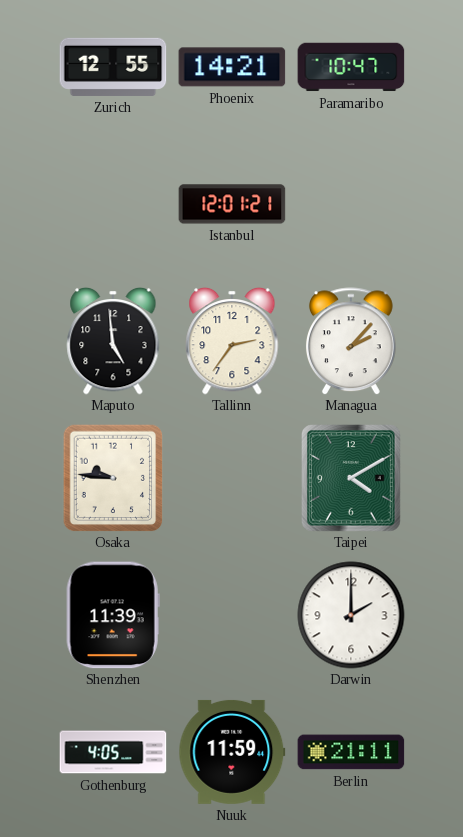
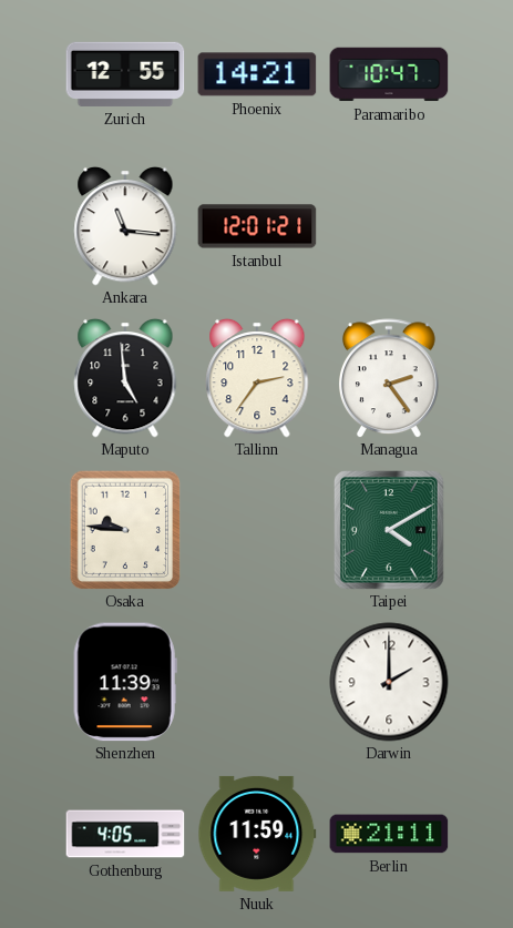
Ankara: none -> 11:16 (125, 226)
Managua: 2:07 -> 2:24 (389, 378)
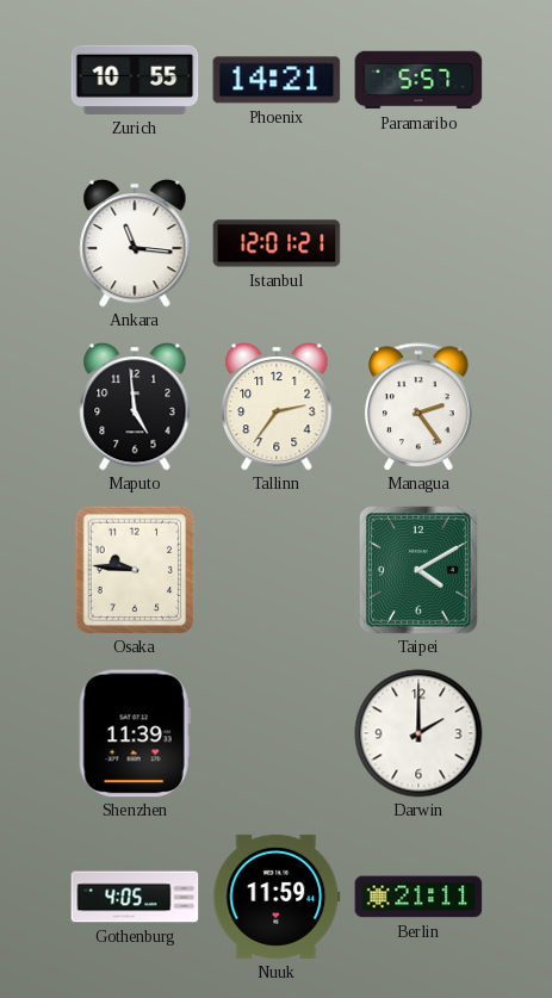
Zurich: 12:55 -> 10:55 (135, 80)
Paramaribo: 10:47 -> 5:57 (418, 80)
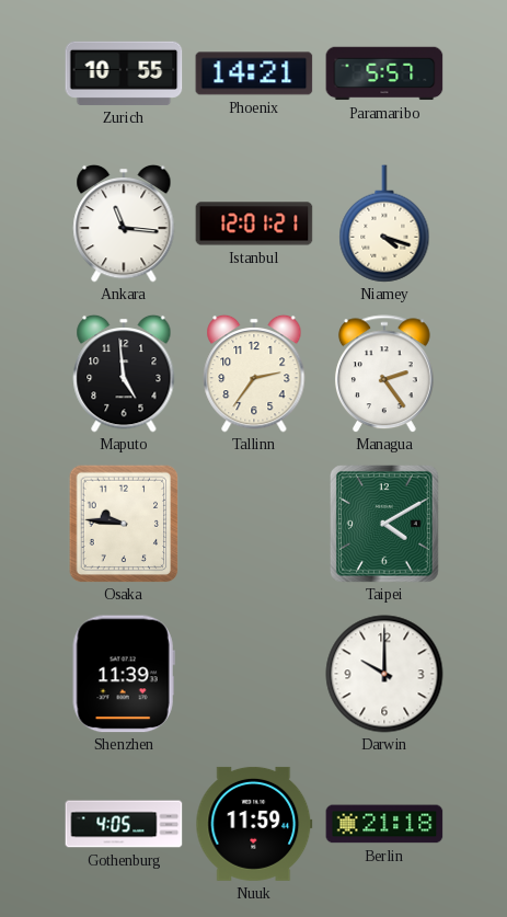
Niamey: none -> 4:18 (384, 223)
Darwin: 2:00 -> 10:00 (384, 674)
Berlin: 21:11 -> 21:18 (384, 824)
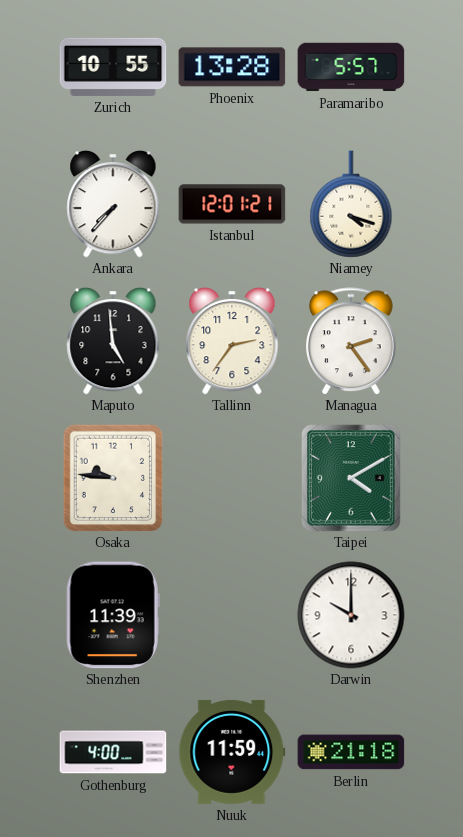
Phoenix: 14:21 -> 13:28 (232, 67)
Ankara: 11:16 -> 7:37 (113, 204)
Gothenburg: 4:05 -> 4:00 (113, 752)
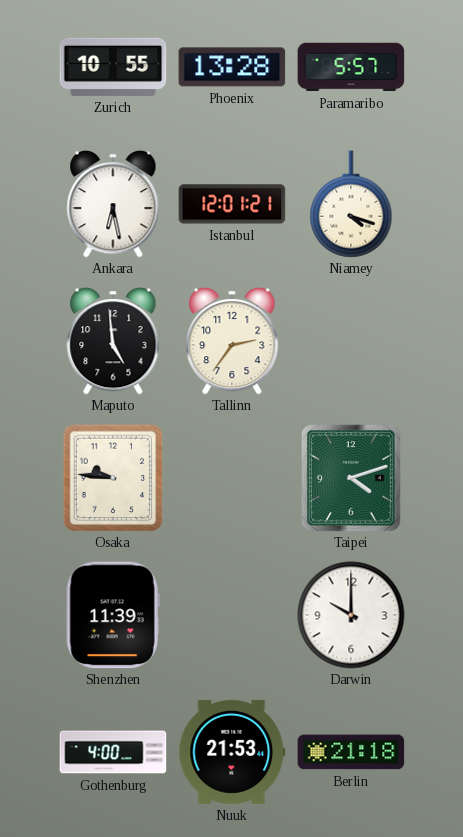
Ankara: 7:37 -> 6:28 (113, 204)
Managua: 2:24 -> none (351, 341)
Taipei: 4:10 -> 4:12 (352, 479)
Nuuk: 11:59 -> 21:53 (232, 752)
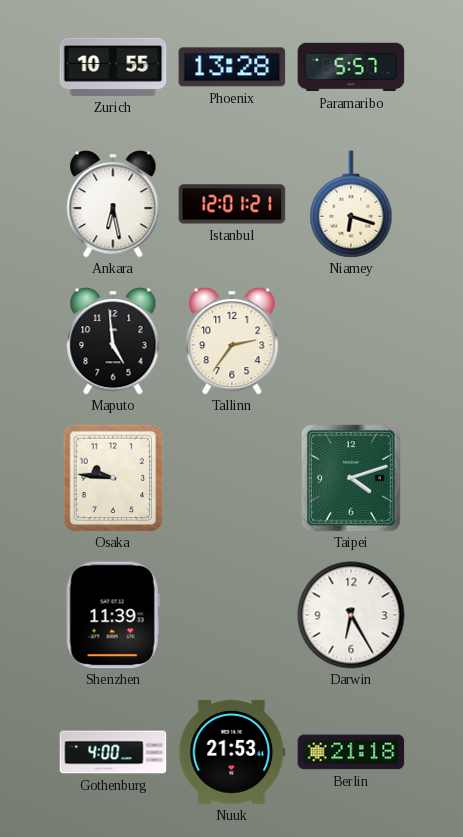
Niamey: 4:18 -> 6:18 (351, 204)
Darwin: 10:00 -> 6:25 (351, 615)
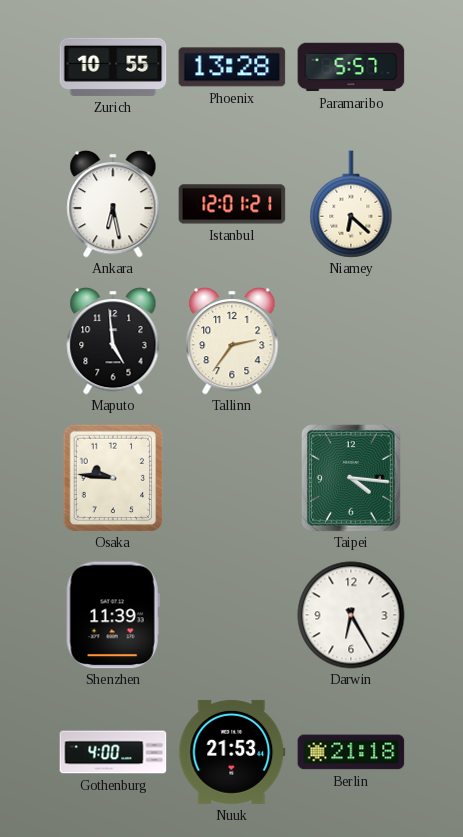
Niamey: 6:18 -> 6:22 (351, 204)
Taipei: 4:12 -> 4:16 (352, 479)
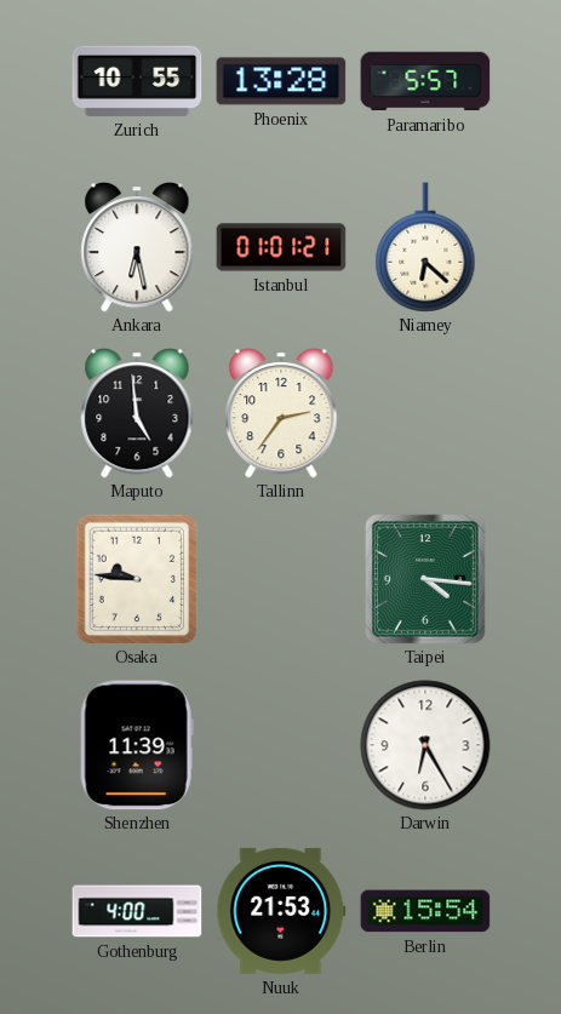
Istanbul: 12:01 -> 01:01 (281, 247)
Berlin: 21:18 -> 15:54 (425, 911)
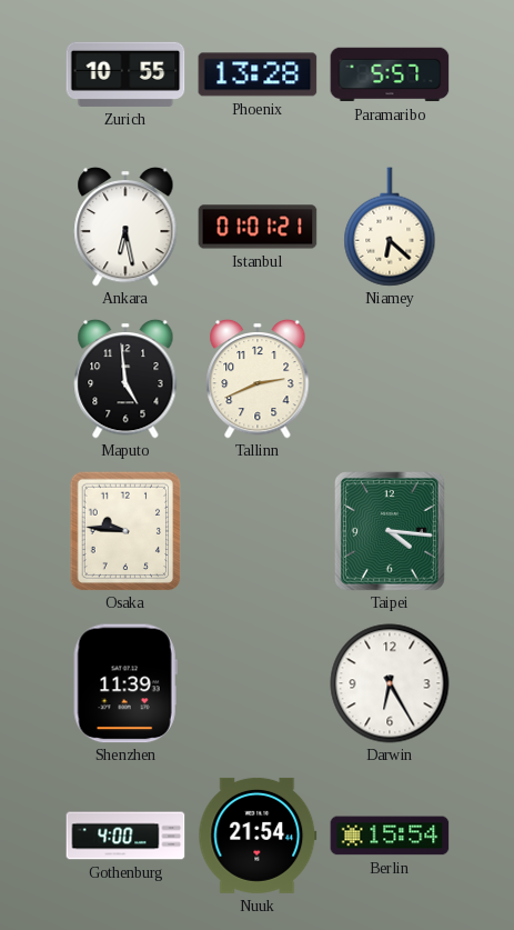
Tallinn: 2:36 -> 2:41 (258, 379)
Nuuk: 21:53 -> 21:54 (258, 836)
